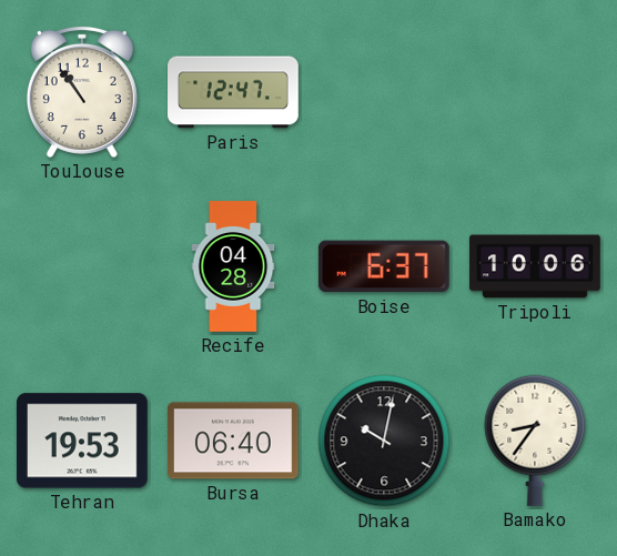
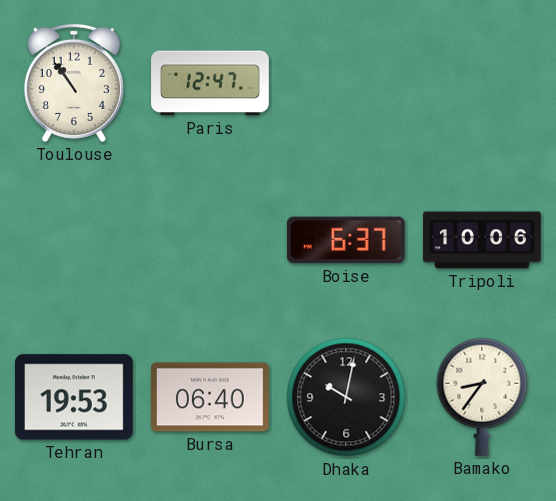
Recife: 04:28 -> none (233, 266)
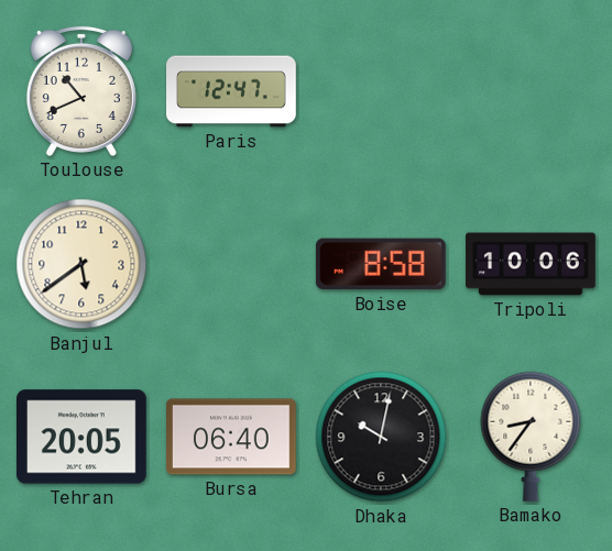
Toulouse: 10:54 -> 10:41 (81, 91)
Banjul: none -> 5:39 (81, 264)
Boise: 6:37 -> 8:58 (381, 264)
Tehran: 19:53 -> 20:05 (83, 437)
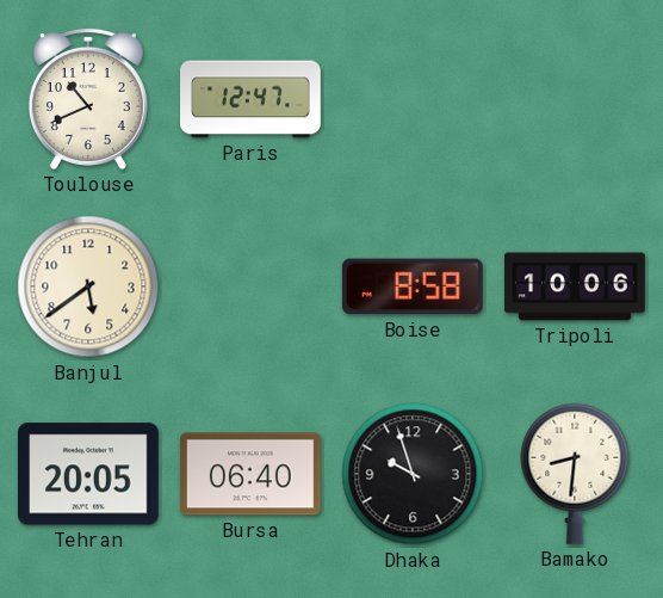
Dhaka: 10:02 -> 9:57 (413, 474)
Bamako: 8:36 -> 8:31 (575, 474)
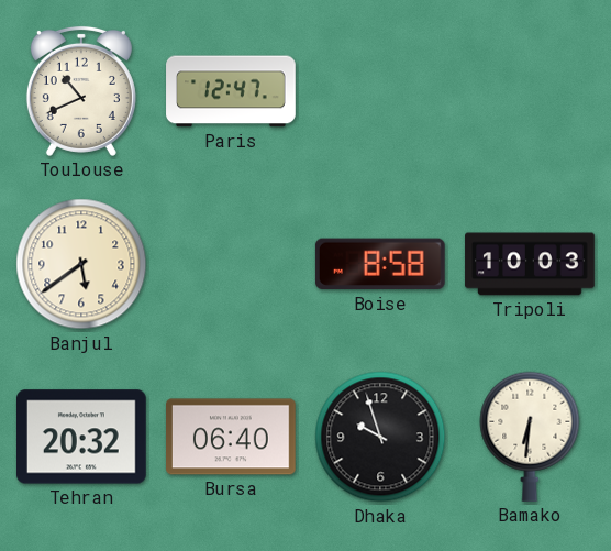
Tripoli: 10:06 -> 10:03 (530, 264)
Tehran: 20:05 -> 20:32 (82, 437)
Bamako: 8:31 -> 6:31 (530, 437)
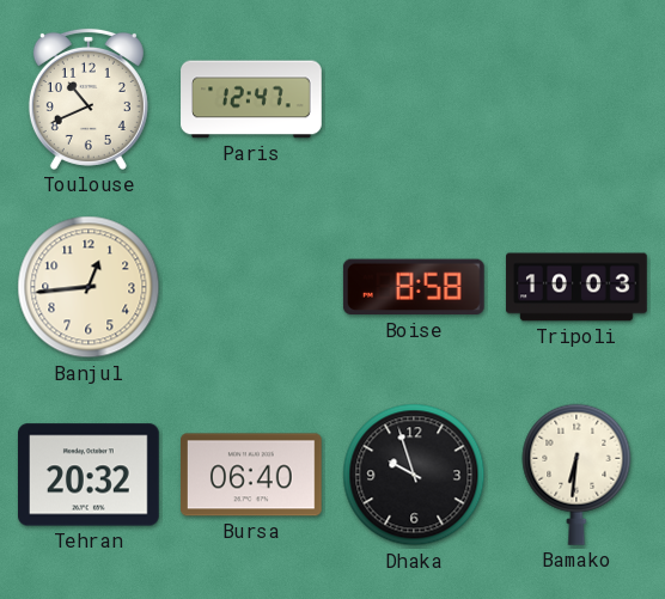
Banjul: 5:39 -> 12:44 (89, 287)
